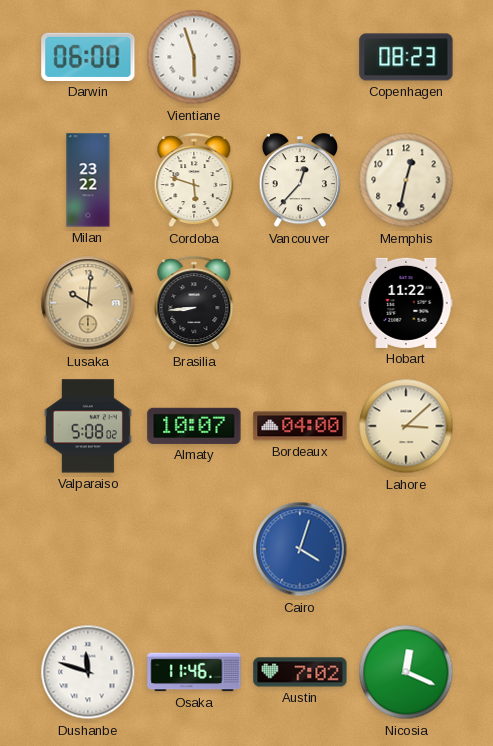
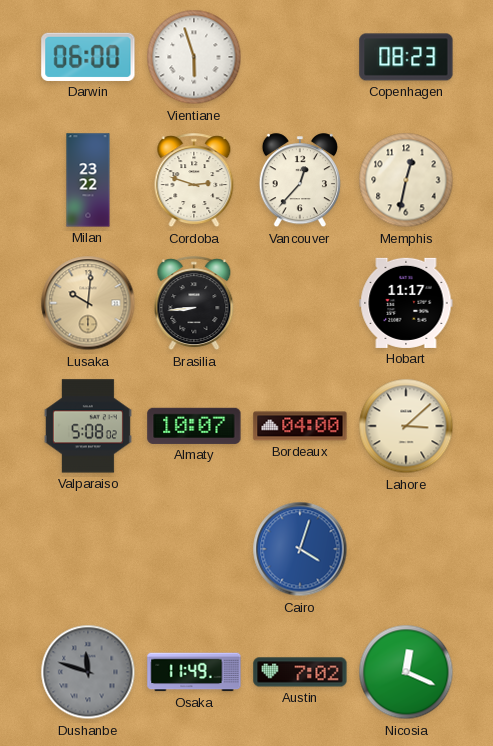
Cordoba: 5:48 -> 2:48 (194, 181)
Hobart: 11:22 -> 11:17 (406, 303)
Dushanbe dial: white -> grey (88, 672)
Osaka: 11:46 -> 11:49 (194, 672)
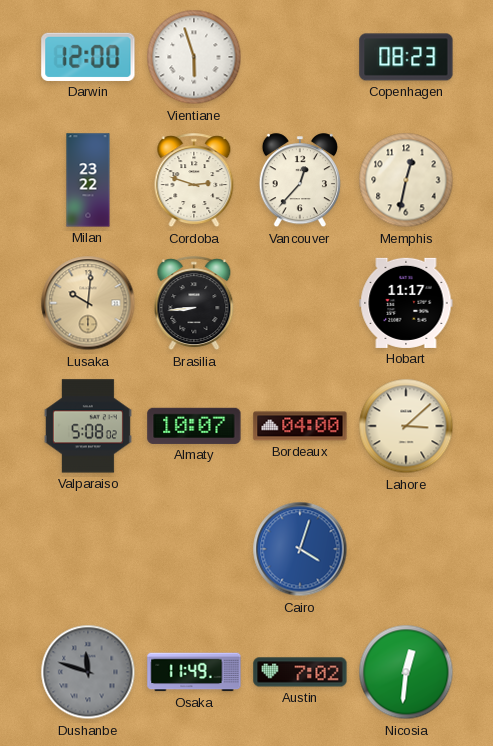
Darwin: 06:00 -> 12:00 (88, 57)
Nicosia: 12:19 -> 12:31 (406, 672)
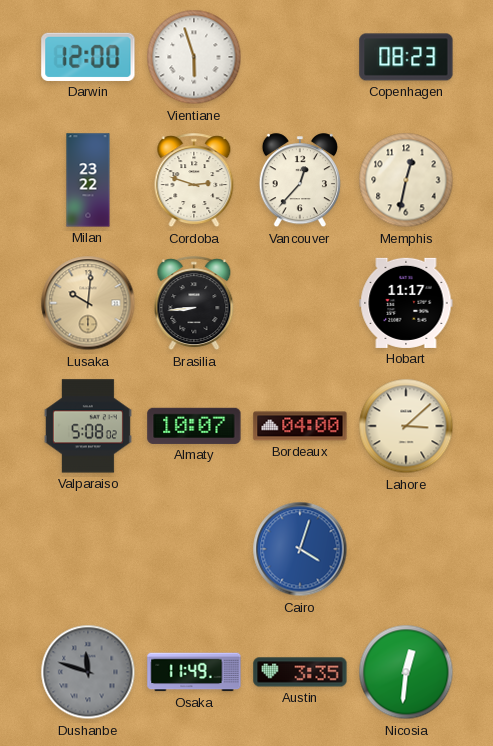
Austin: 7:02 -> 3:35 (300, 672)
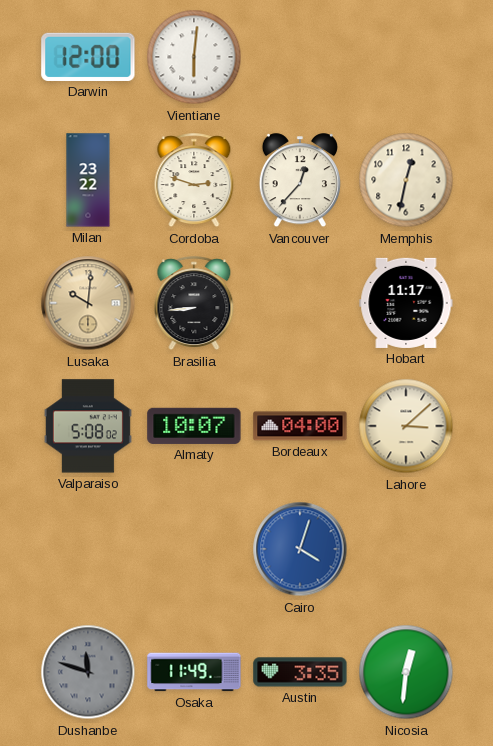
Vientiane: 5:57 -> 6:01 (194, 57)
Copenhagen: 08:23 -> none (406, 57)
